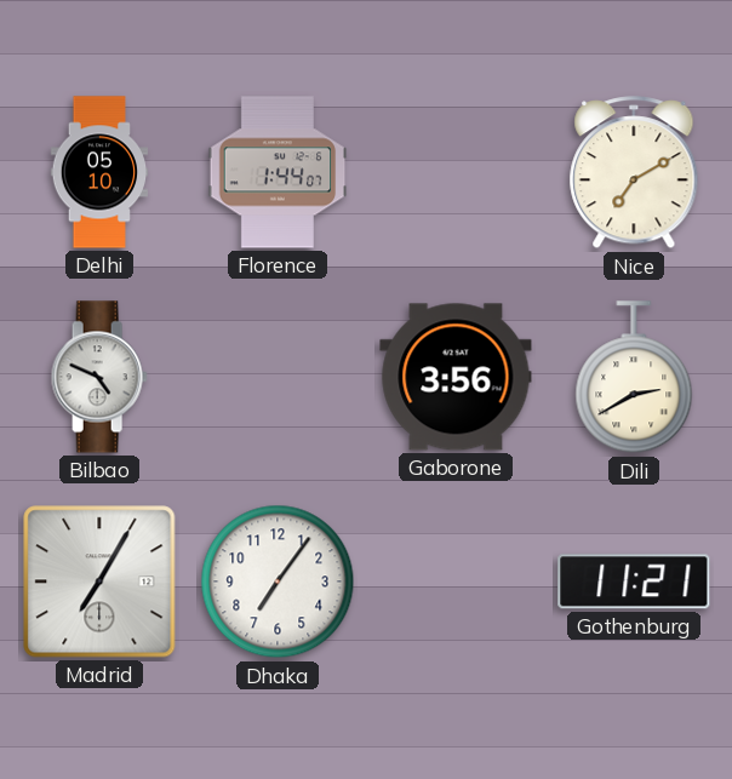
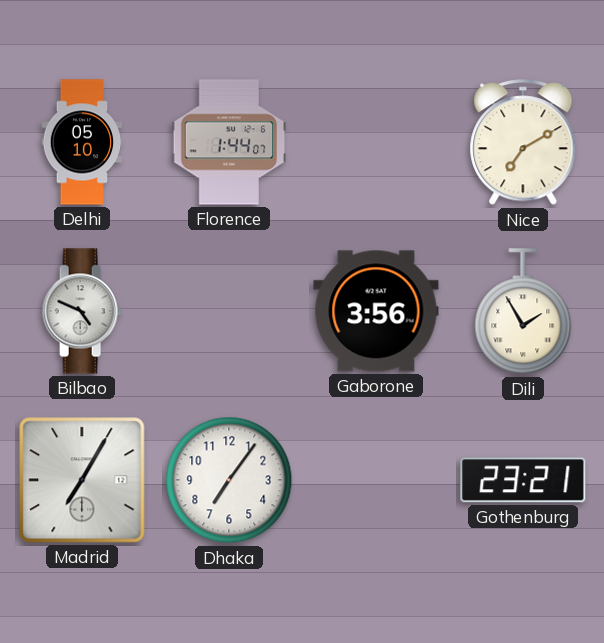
Dili: 2:40 -> 1:55 (523, 312)
Gothenburg: 11:21 -> 23:21 (523, 480)
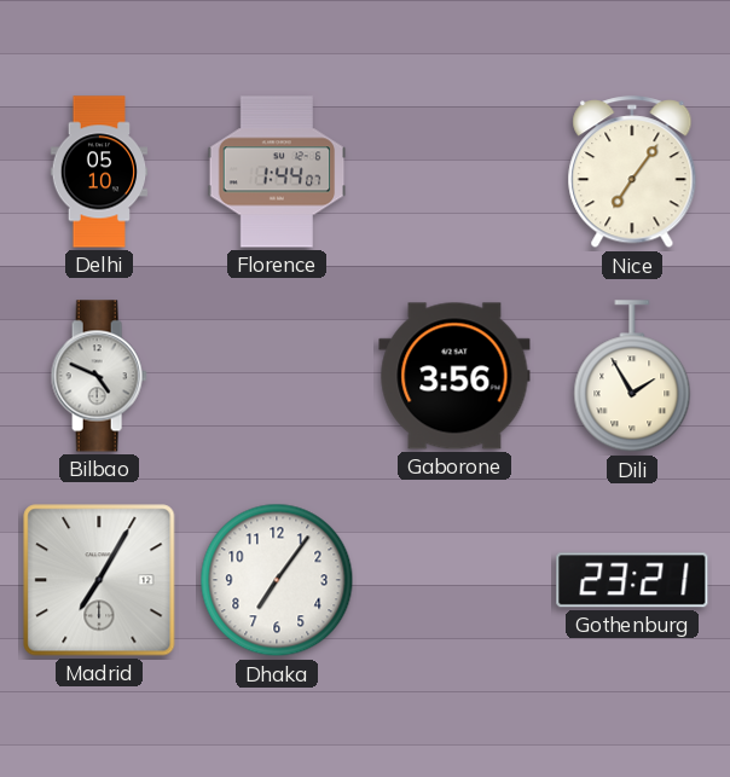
Nice: 7:10 -> 7:06 (632, 173)
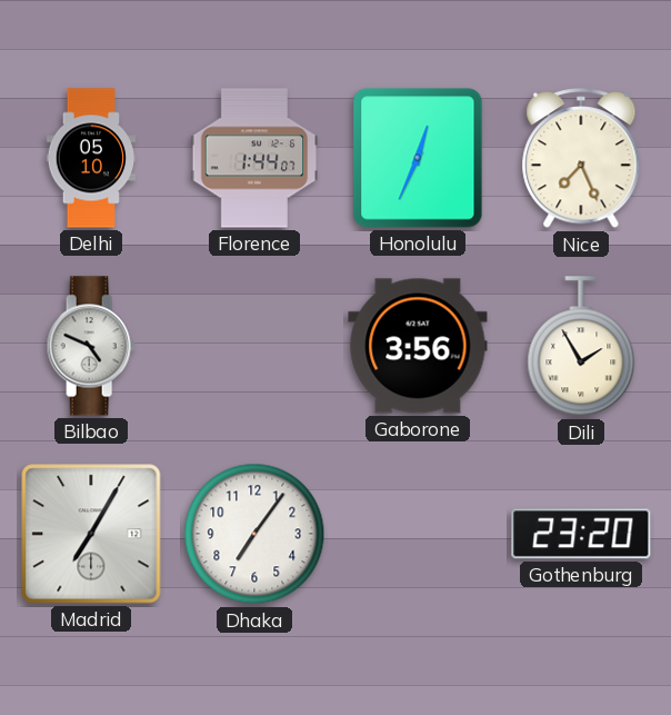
Honolulu: none -> 12:34 (418, 158)
Nice: 7:06 -> 7:26 (581, 159)
Gothenburg: 23:21 -> 23:20 (581, 534)
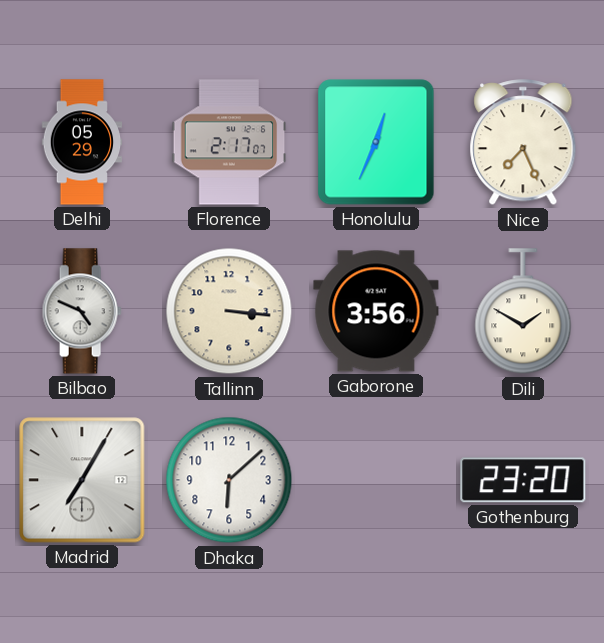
Delhi: 05:10 -> 05:29 (82, 142)
Florence: 1:44 -> 2:17 (229, 142)
Tallinn: none -> 3:16 (229, 311)
Dili: 1:55 -> 1:50 (523, 312)
Dhaka: 7:06 -> 6:08 (229, 480)
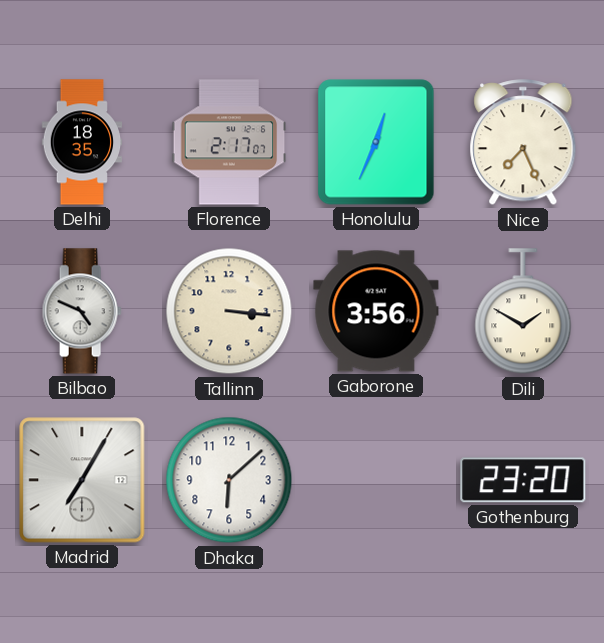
Delhi: 05:29 -> 18:35 (82, 142)
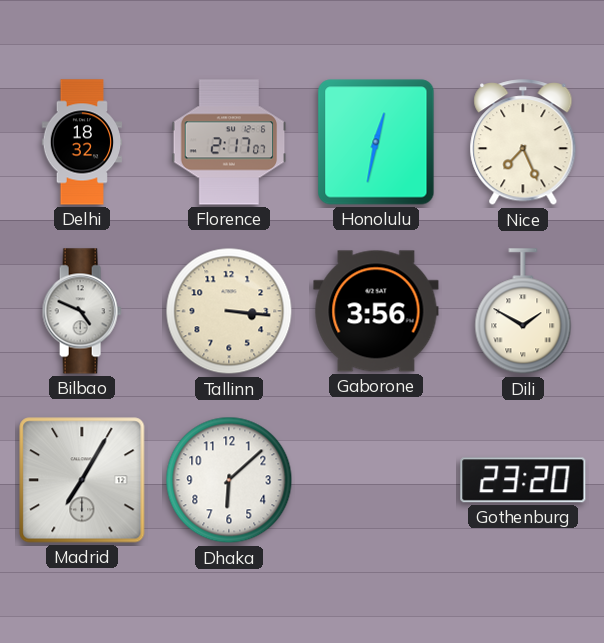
Delhi: 18:35 -> 18:32 (82, 142)
Honolulu: 12:34 -> 12:32 (376, 142)
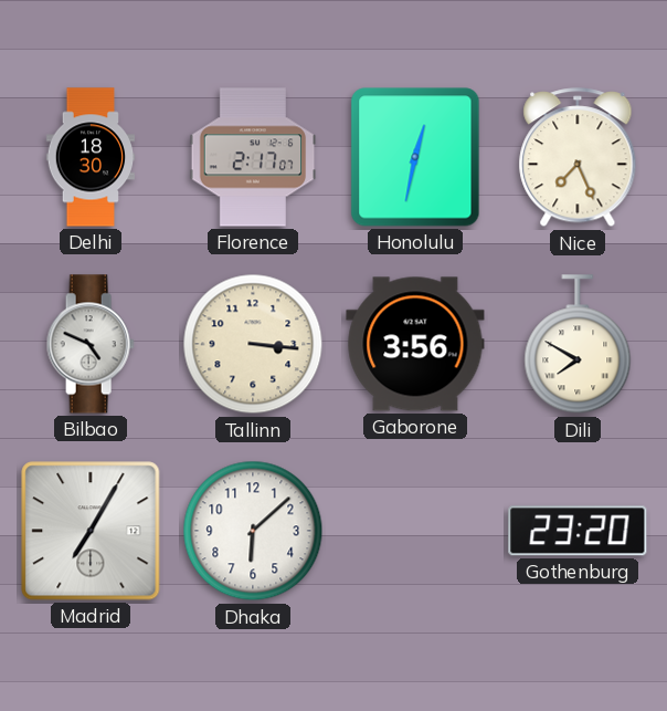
Delhi: 18:32 -> 18:30 (91, 157)
Dili: 1:50 -> 7:50 (578, 345)
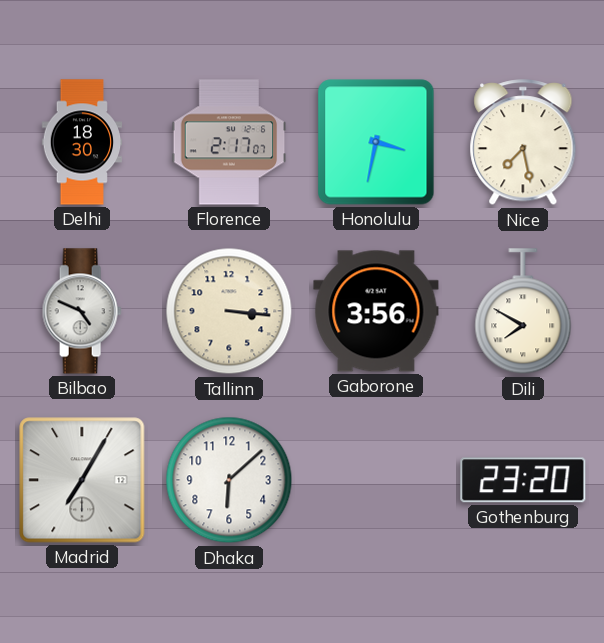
Honolulu: 12:32 -> 3:32 (376, 142)
Nice: 7:26 -> 7:28 (523, 143)
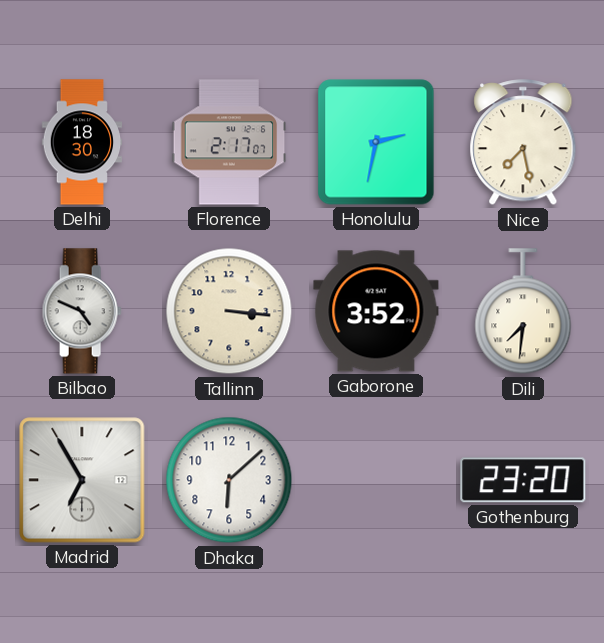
Honolulu: 3:32 -> 2:32 (376, 142)
Gaborone: 3:56 -> 3:52 (376, 311)
Dili: 7:50 -> 7:31 (523, 312)
Madrid: 7:05 -> 6:55 (82, 480)
